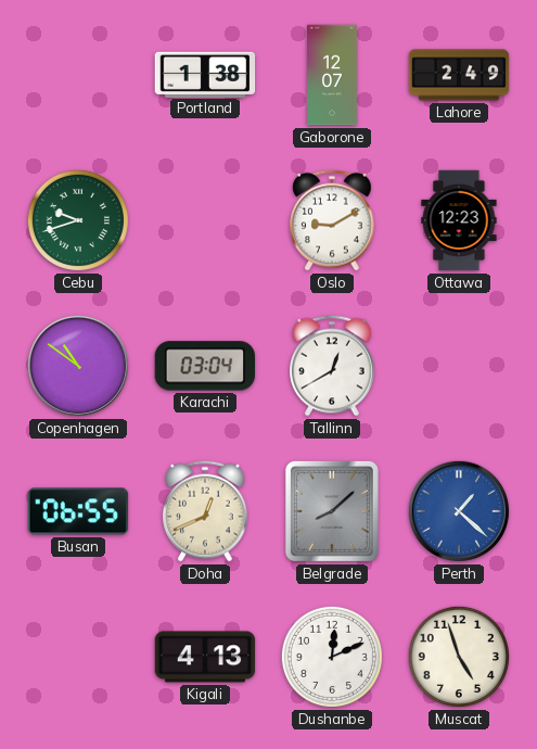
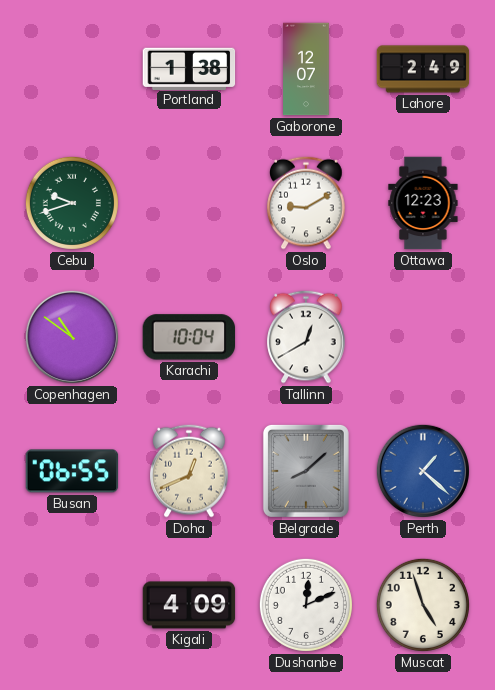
Karachi: 03:04 -> 10:04 (189, 337)
Kigali: 4:13 -> 4:09 (189, 605)
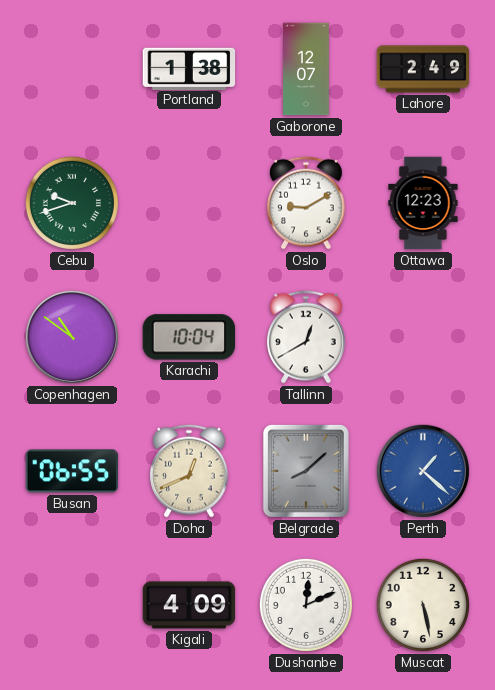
Muscat: 4:57 -> 5:28 (423, 605)
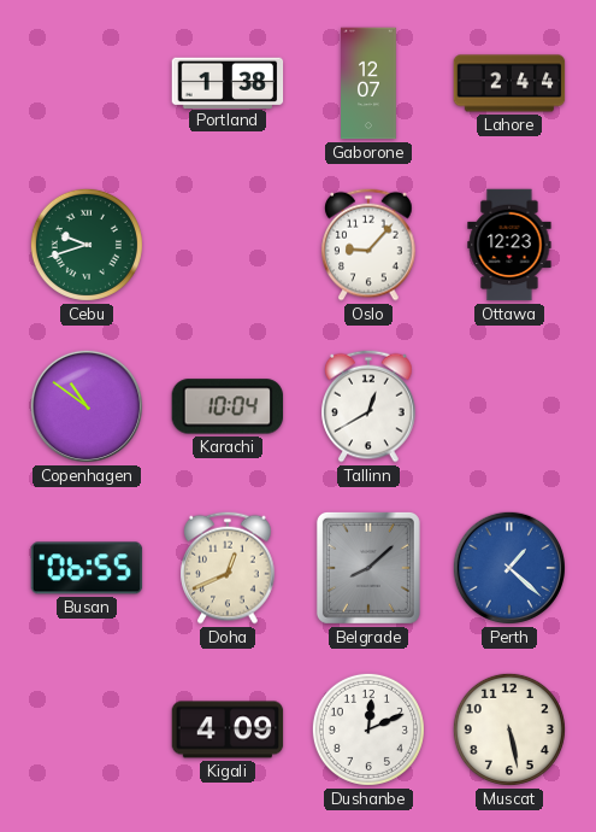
Lahore: 2:49 -> 2:44 (509, 83)
Oslo: 9:10 -> 9:07 (368, 245)
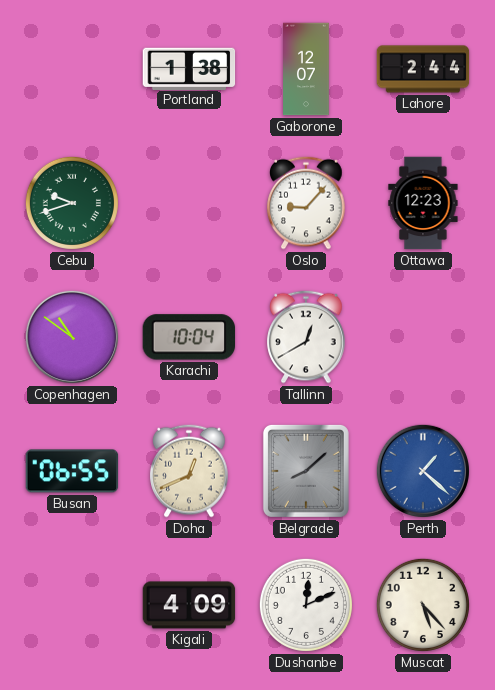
Muscat: 5:28 -> 5:23 (423, 605)
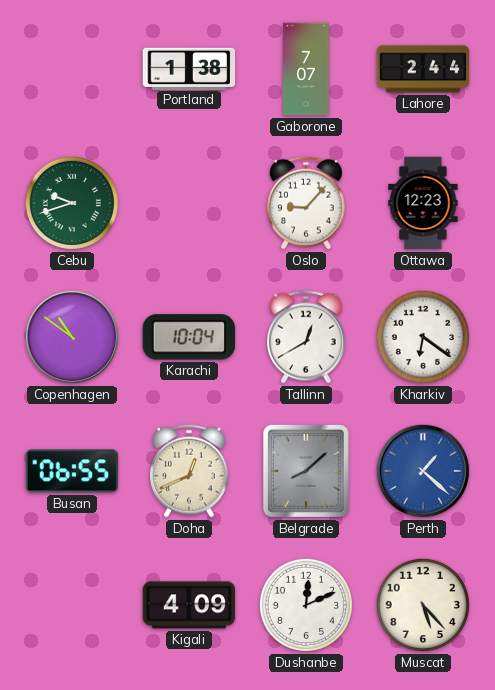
Gaborone: 12:07 -> 7:07 (306, 69)
Kharkiv: none -> 6:21 (423, 337)
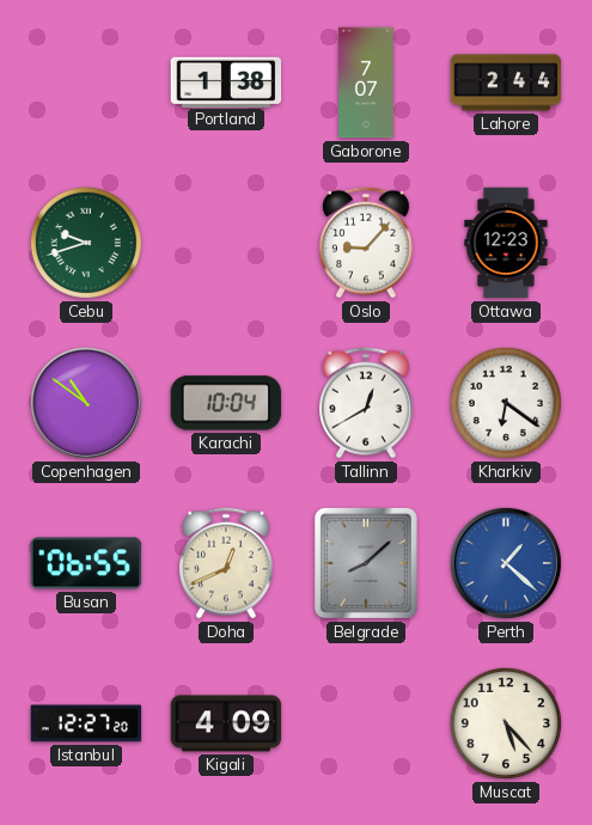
Istanbul: none -> 12:27 (86, 723)
Dushanbe: 12:11 -> none (306, 605)
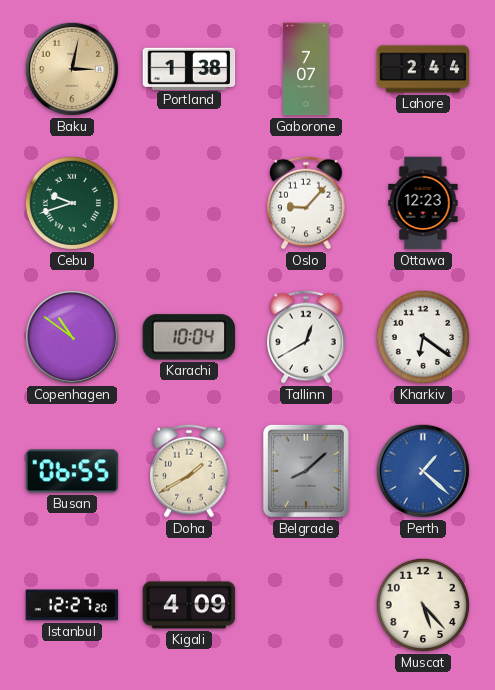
Baku: none -> 3:02 (72, 69)
Doha: 12:41 -> 1:40 (189, 471)
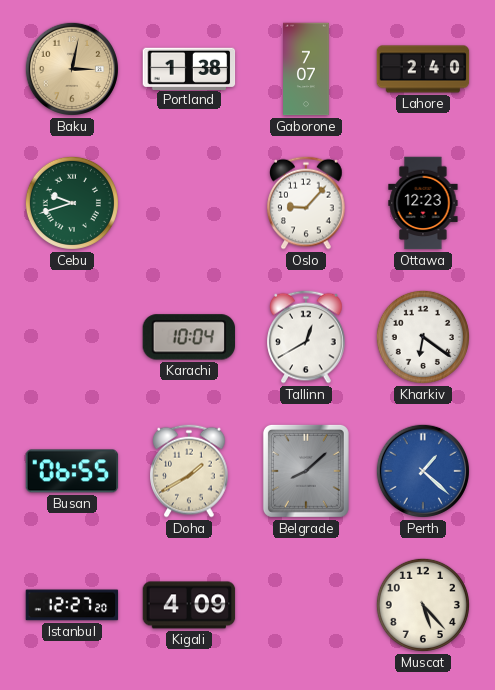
Lahore: 2:44 -> 2:40 (423, 69)
Copenhagen: 10:51 -> none (72, 337)
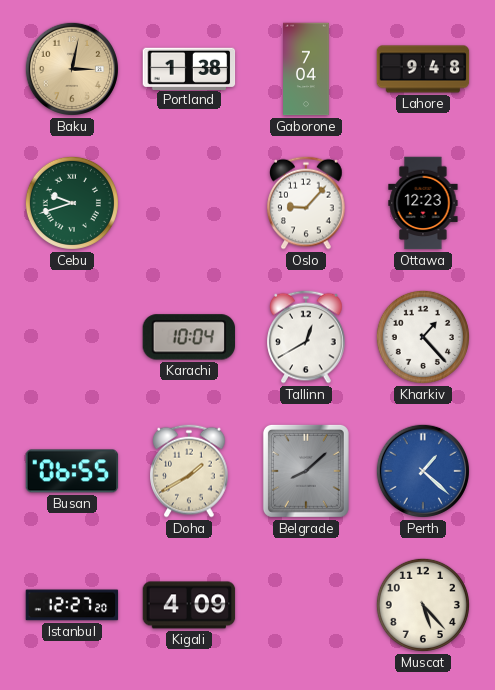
Gaborone: 7:07 -> 7:04 (306, 69)
Lahore: 2:40 -> 9:48 (423, 69)
Kharkiv: 6:21 -> 1:23 (423, 337)
